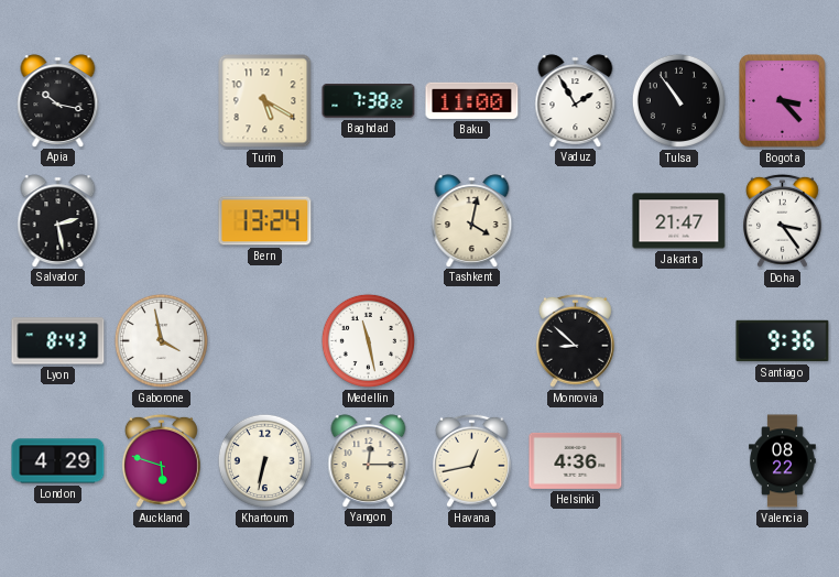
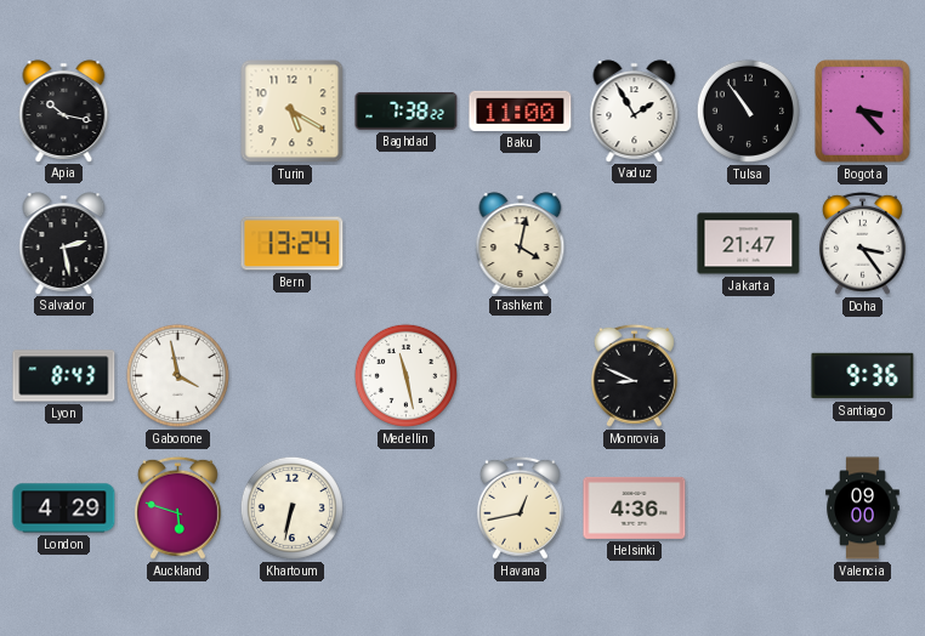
Monrovia: 8:52 -> 8:49 (634, 375)
Yangon: 12:15 -> none (369, 460)
Valencia: 08:22 -> 09:00 (863, 509)
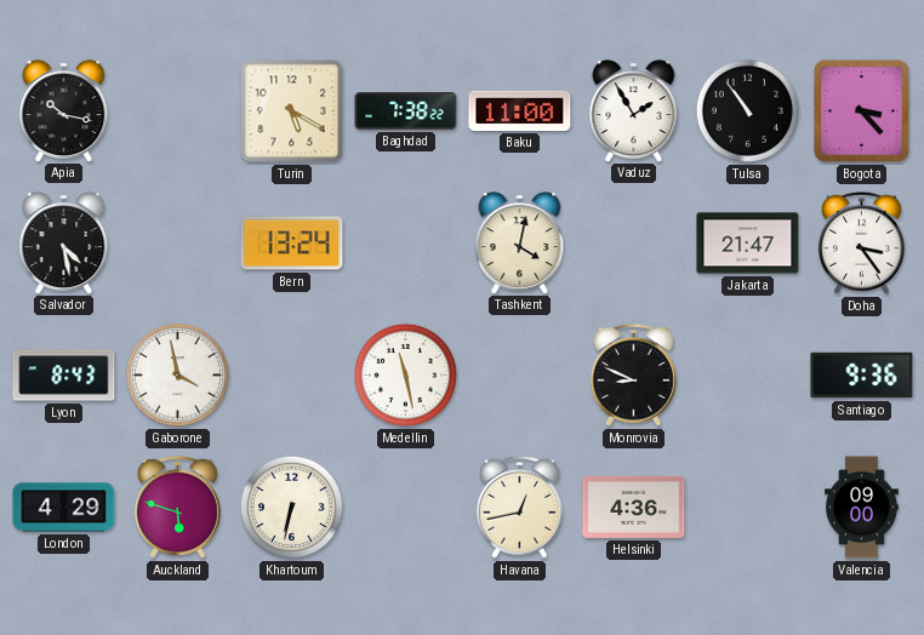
Salvador: 2:28 -> 4:28 (64, 242)
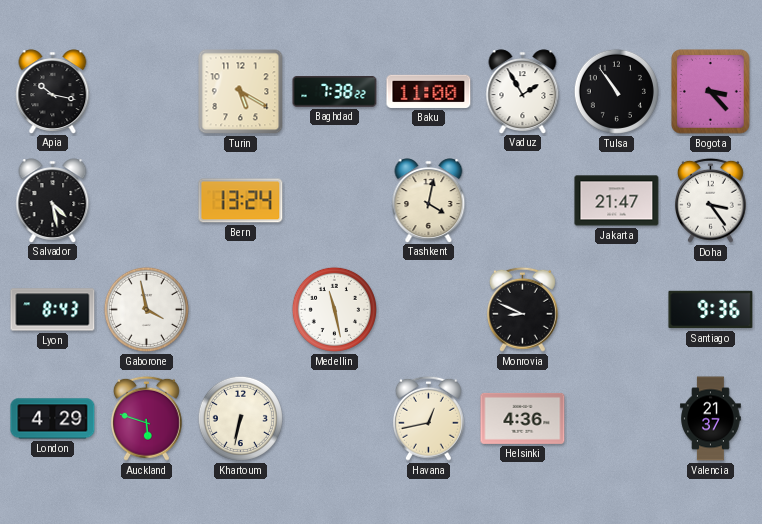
Valencia: 09:00 -> 21:37 (711, 419)
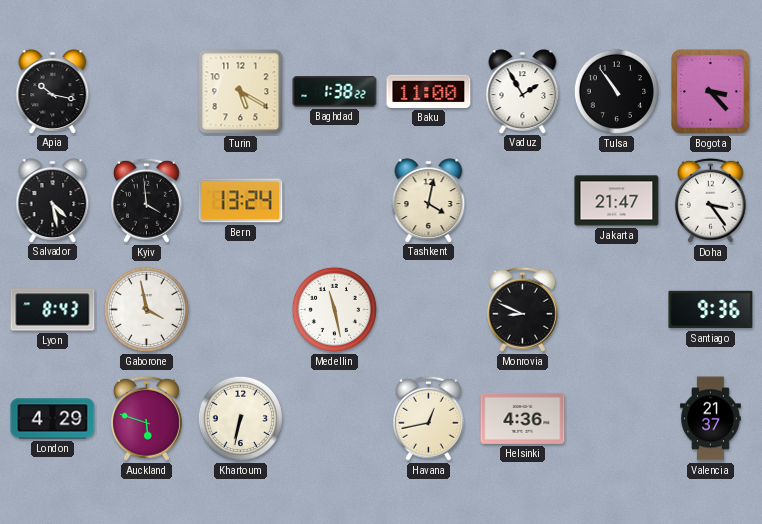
Baghdad: 7:38 -> 1:38 (335, 92)
Kyiv: none -> 3:59 (146, 200)
